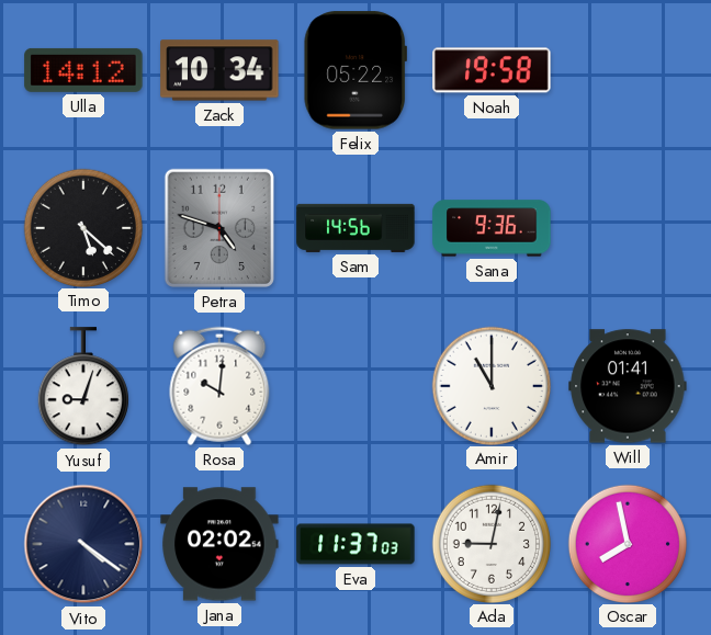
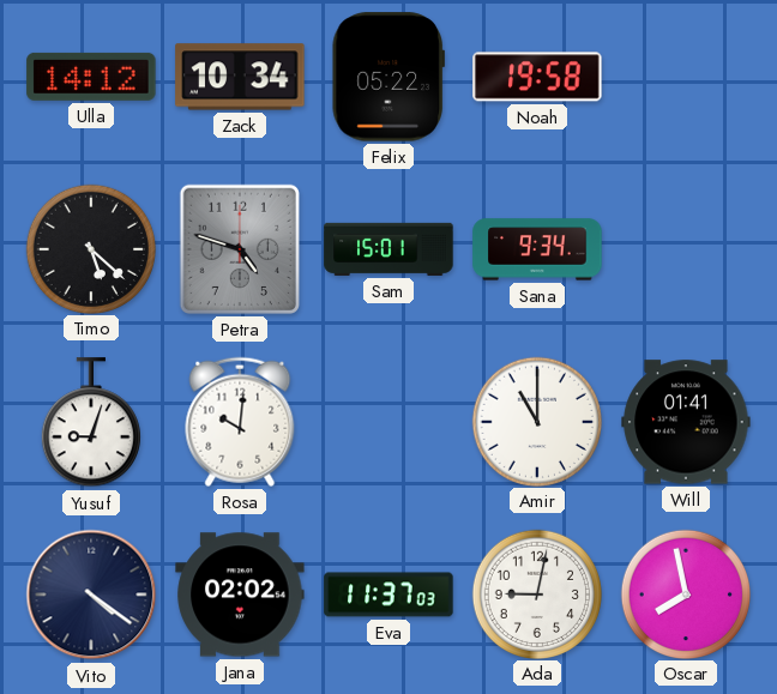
Sam: 14:56 -> 15:01 (389, 249)
Sana: 9:36 -> 9:34 (537, 249)
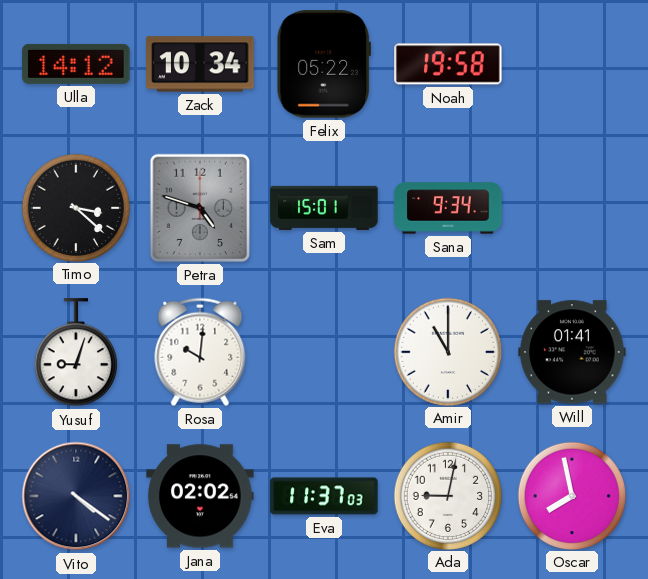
Timo: 5:22 -> 3:22 (75, 207)
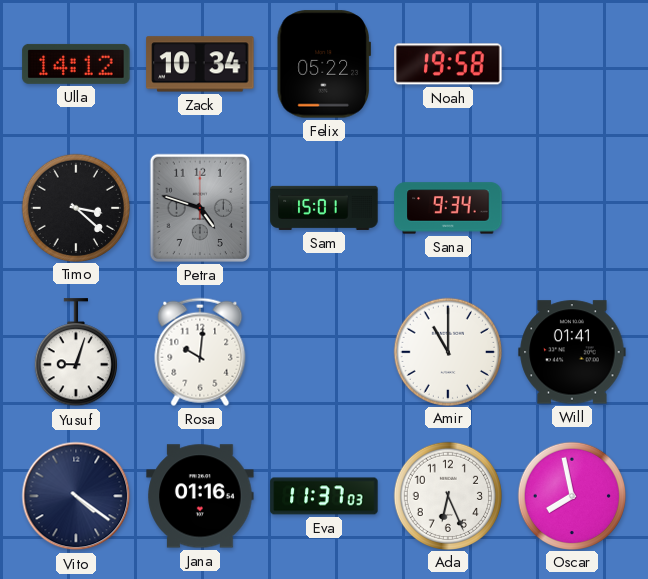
Jana: 02:02 -> 01:16 (200, 496)
Ada: 9:02 -> 6:26 (447, 495)
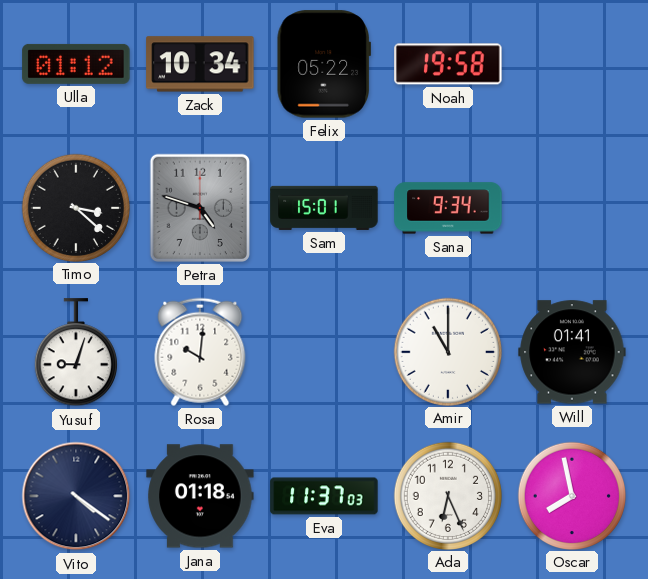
Ulla: 14:12 -> 01:12 (76, 64)
Jana: 01:16 -> 01:18 (200, 496)
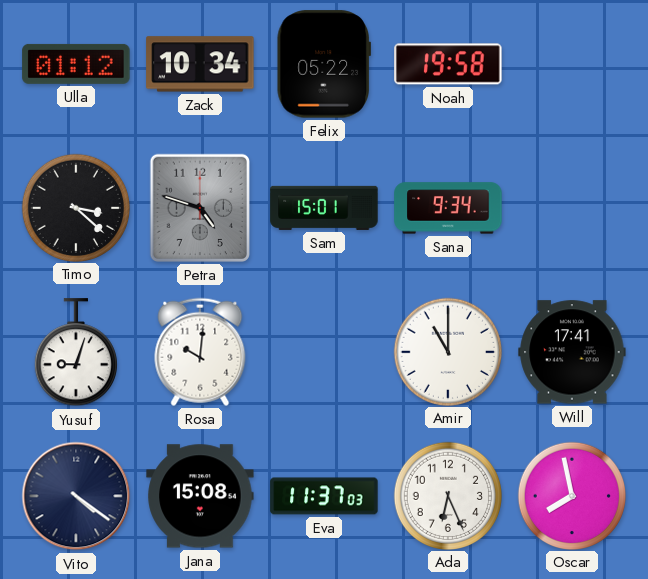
Will: 01:41 -> 17:41 (572, 352)
Jana: 01:18 -> 15:08 (200, 496)
